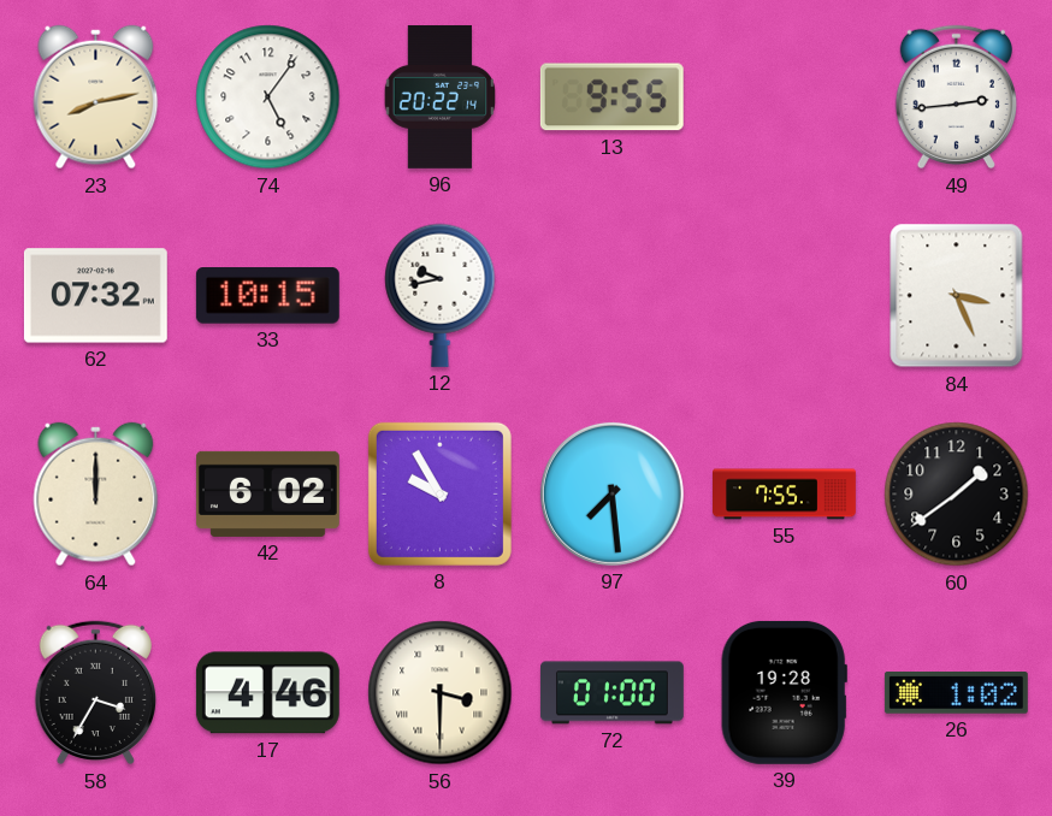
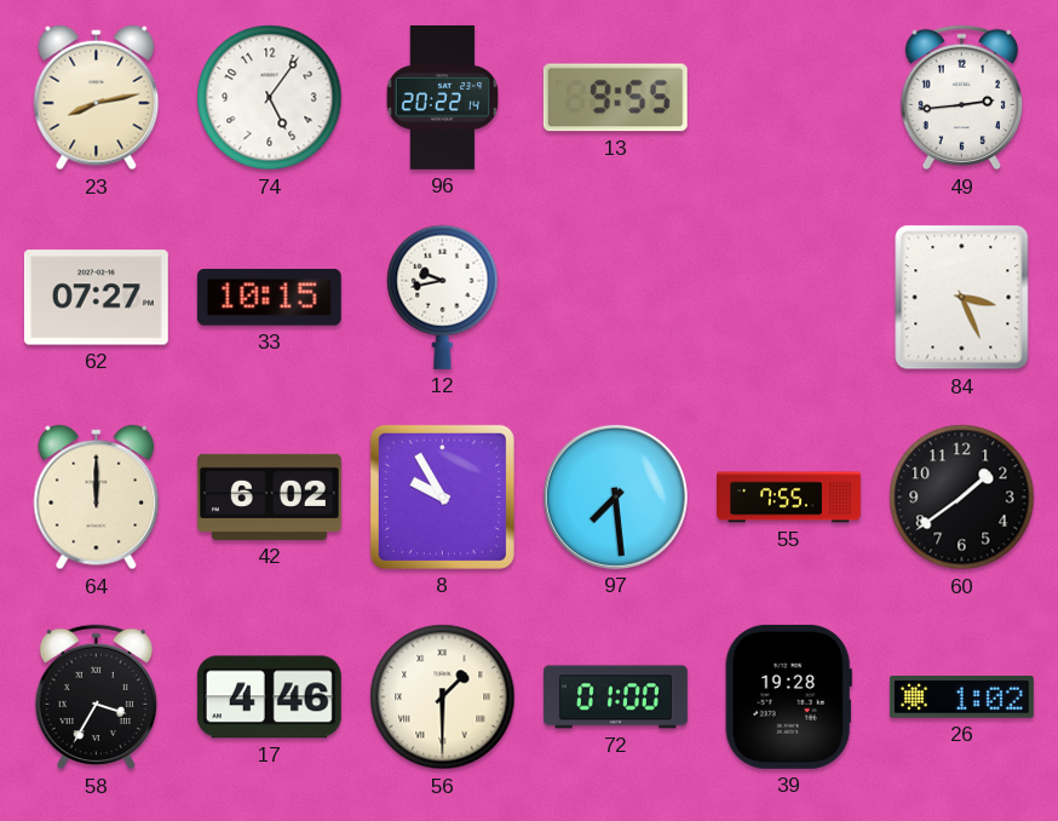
62: 07:32 -> 07:27 (96, 298)
56: 3:30 -> 1:30 (443, 697)
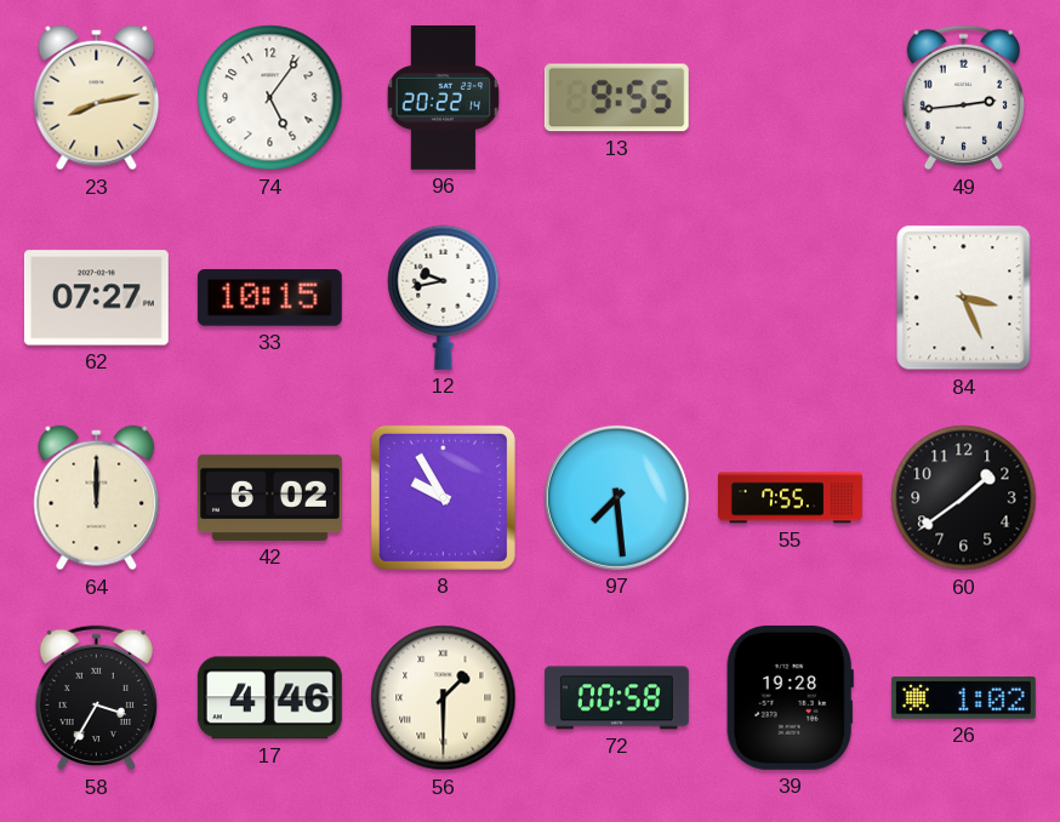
72: 01:00 -> 00:58 (616, 698)
